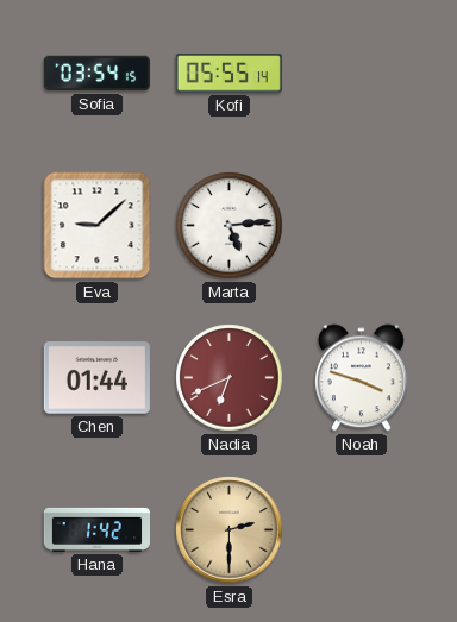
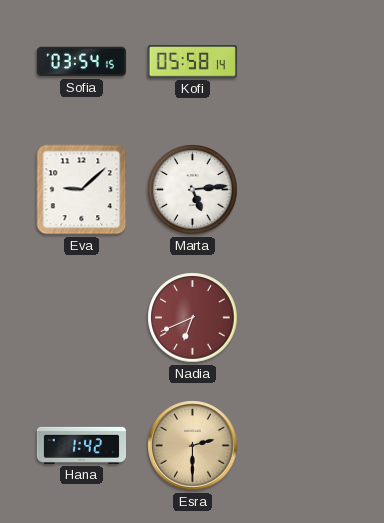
Kofi: 05:55 -> 05:58 (192, 62)
Chen: 01:44 -> none (96, 378)
Noah: 3:48 -> none (361, 378)
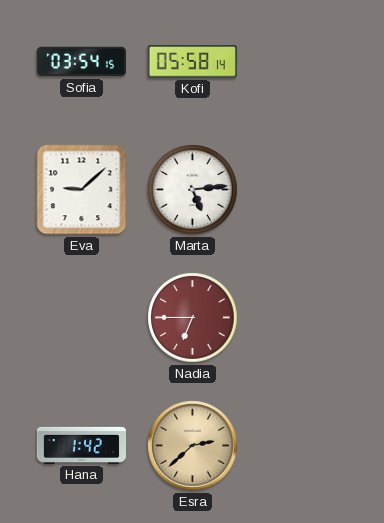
Nadia: 6:41 -> 6:45 (193, 318)
Esra: 2:30 -> 2:38 (193, 446)
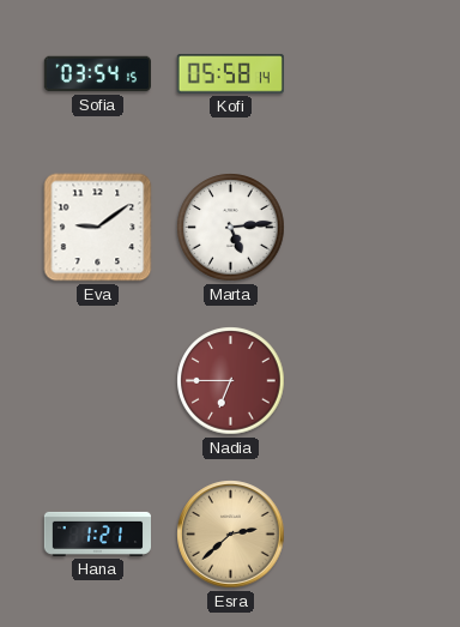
Eva: 9:08 -> 9:09 (98, 228)
Hana: 1:42 -> 1:21 (97, 533)
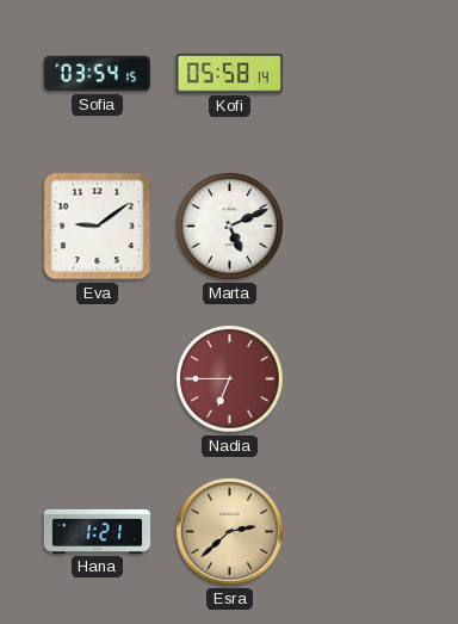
Marta: 5:14 -> 5:11 (230, 227)
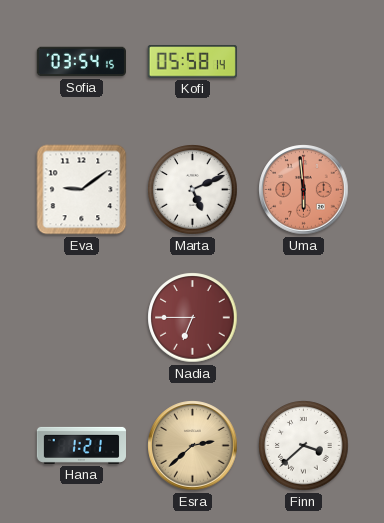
Uma: none -> 5:59 (304, 190)
Finn: none -> 3:38 (304, 446)
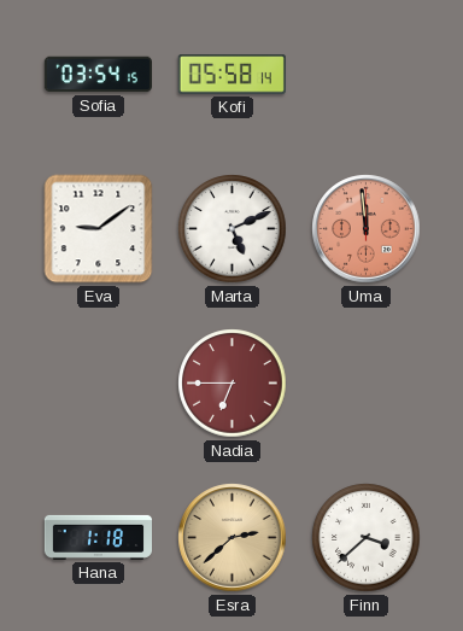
Uma: 5:59 -> 11:59 (367, 229)
Hana: 1:21 -> 1:18 (98, 537)
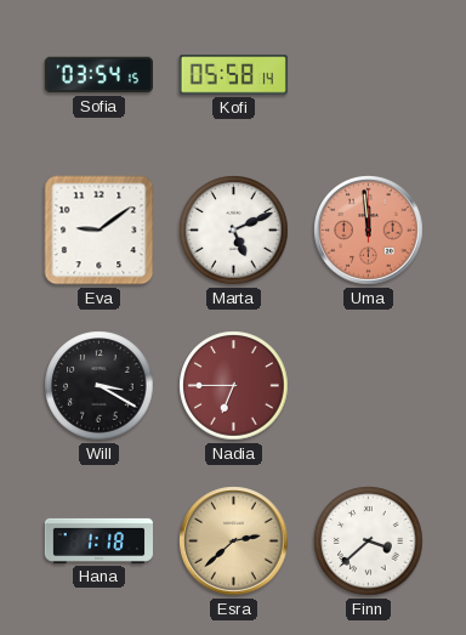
Will: none -> 3:20 (100, 386)
